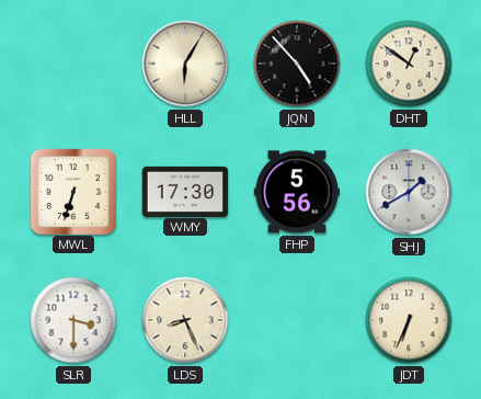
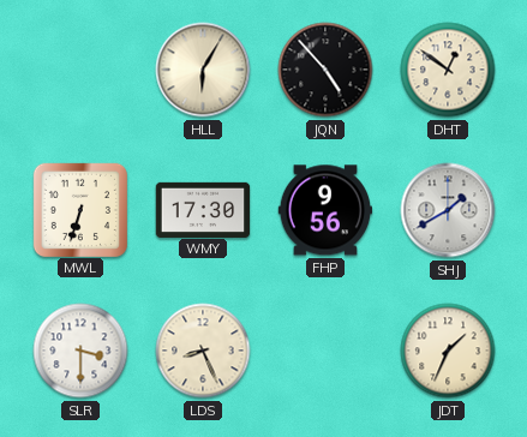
FHP: 5:56 -> 9:56 (325, 210)
JDT: 6:34 -> 1:34 (448, 351)
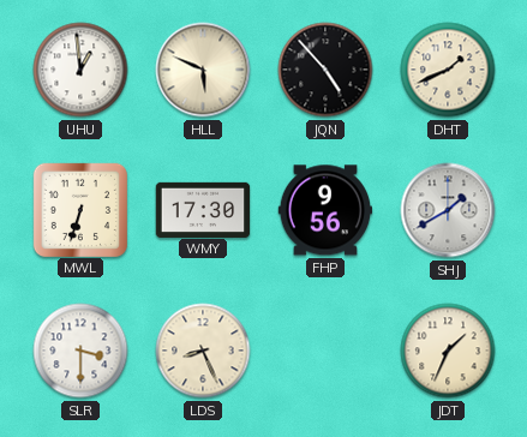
UHU: none -> 12:59 (80, 70)
HLL: 6:05 -> 5:49 (203, 70)
DHT: 12:51 -> 1:41 (448, 70)
